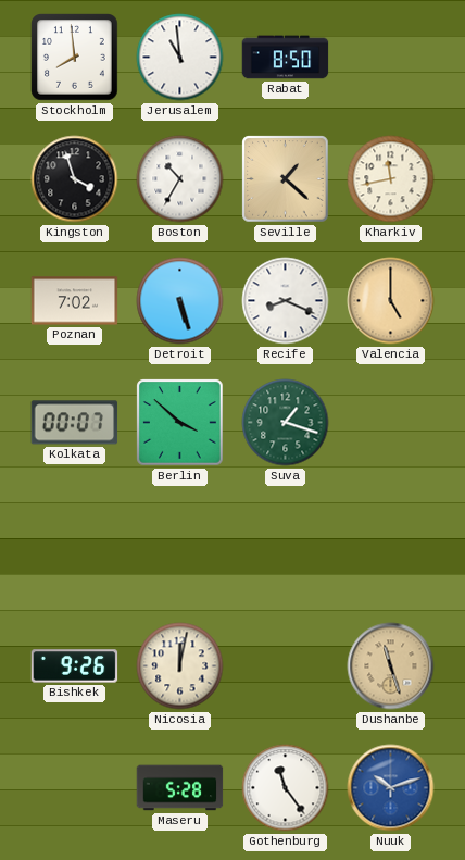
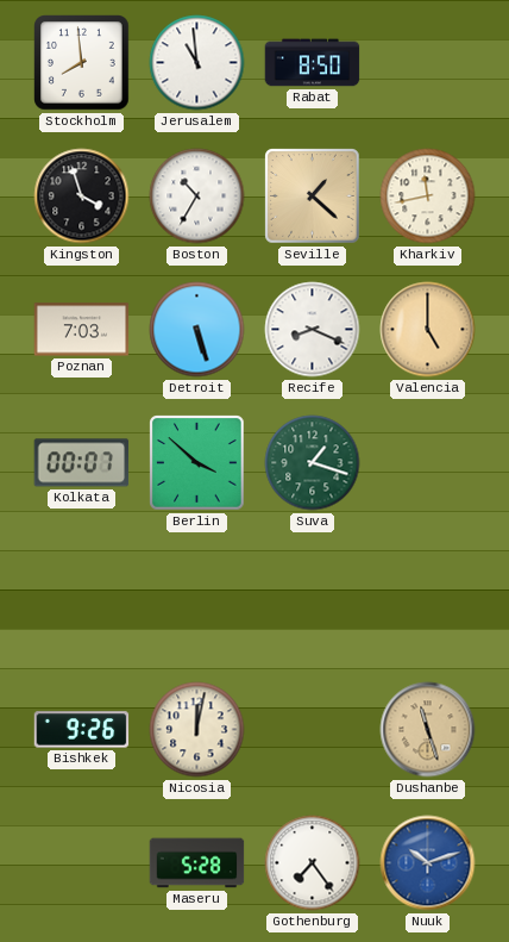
Poznan: 7:02 -> 7:03 (82, 330)
Gothenburg: 11:24 -> 7:24 (313, 863)
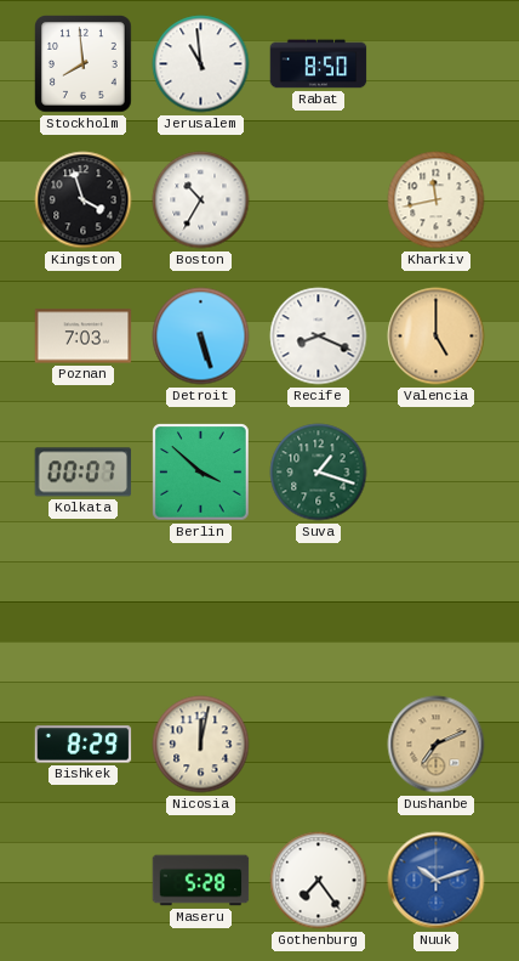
Seville: 1:22 -> none (313, 196)
Bishkek: 9:26 -> 8:29 (84, 745)
Dushanbe: 11:27 -> 7:11 (437, 745)
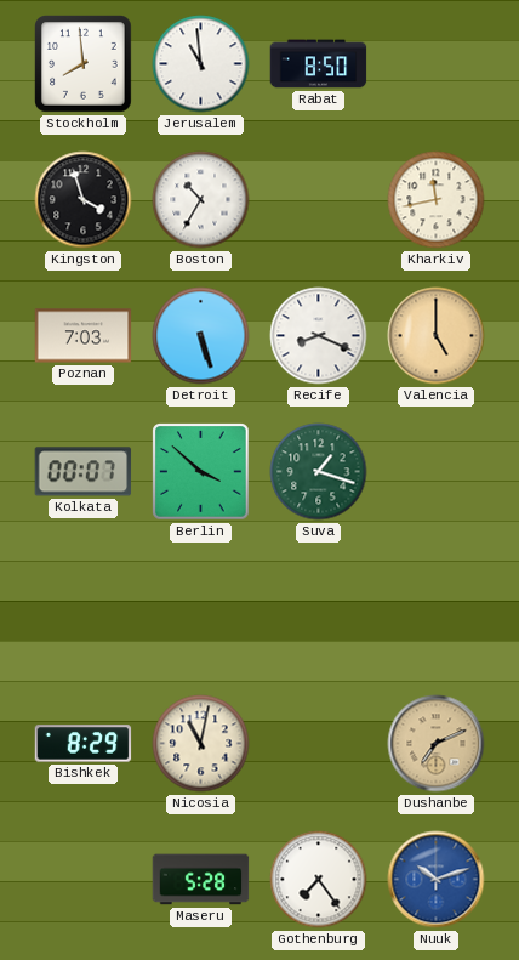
Nicosia: 12:02 -> 11:02 (201, 744)
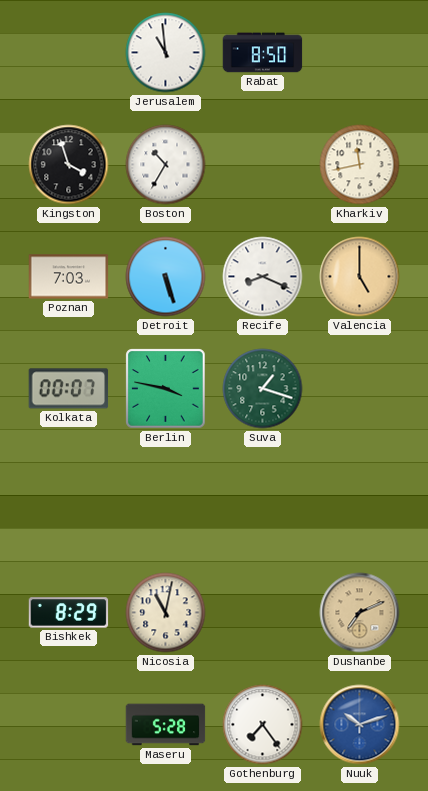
Stockholm: 7:59 -> none (84, 64)
Berlin: 3:52 -> 3:47 (166, 389)
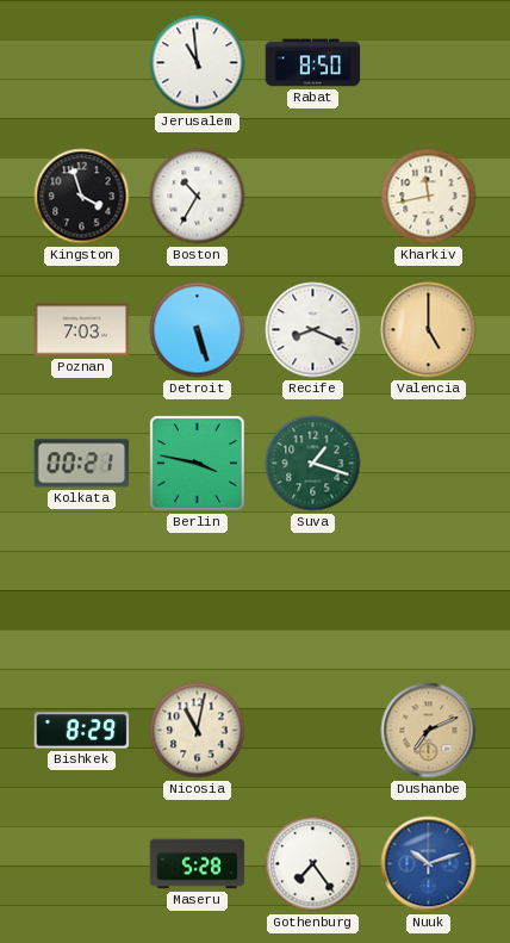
Kolkata: 00:07 -> 00:21 (82, 464)
